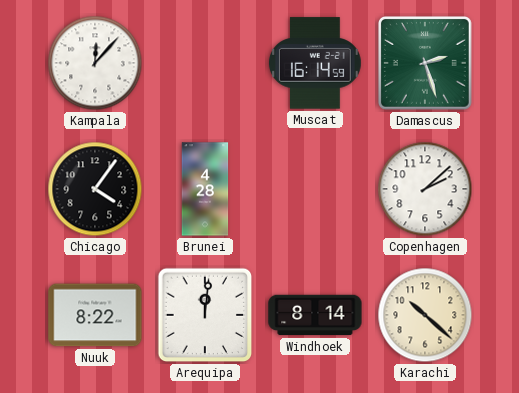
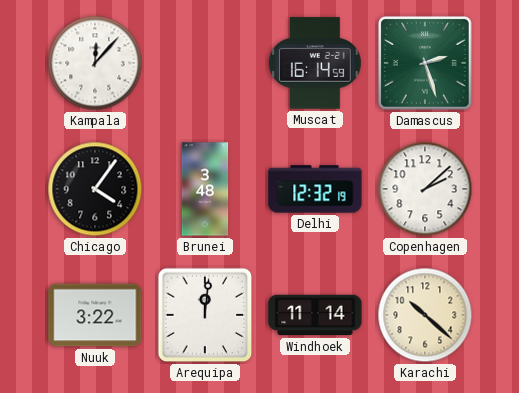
Brunei: 4:28 -> 3:48 (205, 189)
Delhi: none -> 12:32 (315, 189)
Nuuk: 8:22 -> 3:22 (95, 315)
Windhoek: 8:14 -> 11:14 (315, 315)
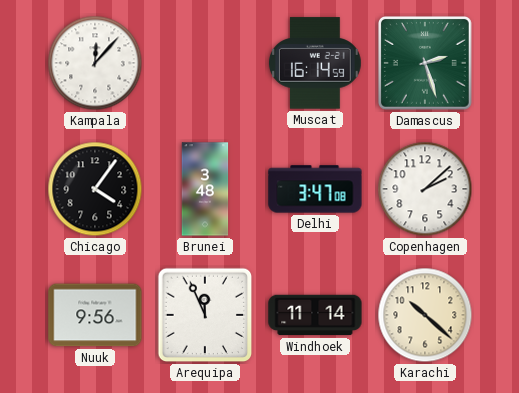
Delhi: 12:32 -> 3:47 (315, 189)
Nuuk: 3:22 -> 9:56 (95, 315)
Arequipa: 12:01 -> 11:56 (205, 315)
